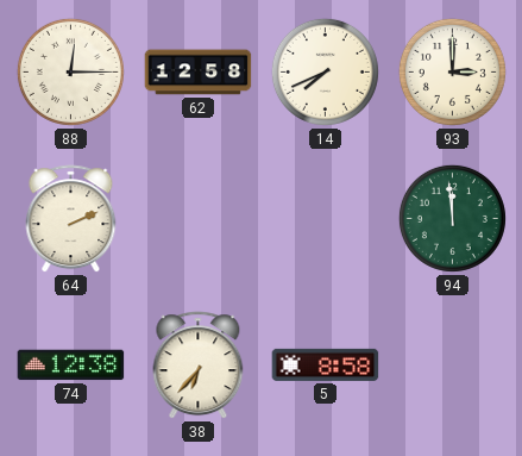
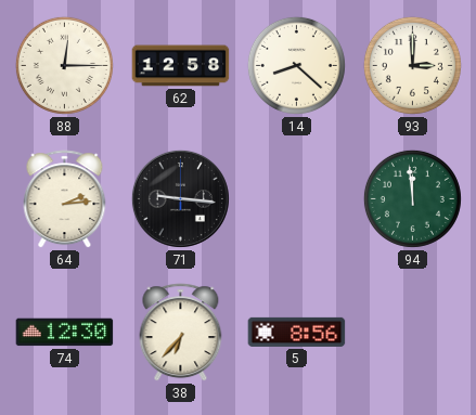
14: 7:41 -> 8:22 (296, 65)
64: 2:11 -> 2:14 (65, 199)
71: none -> 9:16 (180, 198)
74: 12:38 -> 12:30 (65, 333)
5: 8:58 -> 8:56 (297, 332)
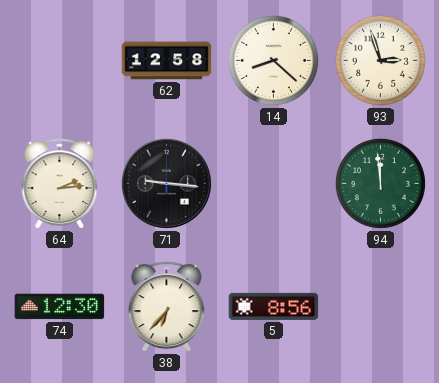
88: 12:15 -> none (64, 65)
93: 3:00 -> 2:57 (380, 60)
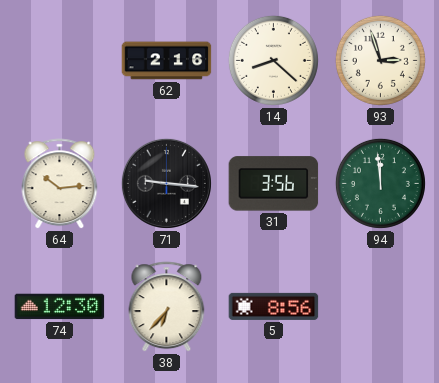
62: 12:58 -> 2:16 (167, 61)
64: 2:14 -> 10:14 (60, 184)
31: none -> 3:56 (274, 184)
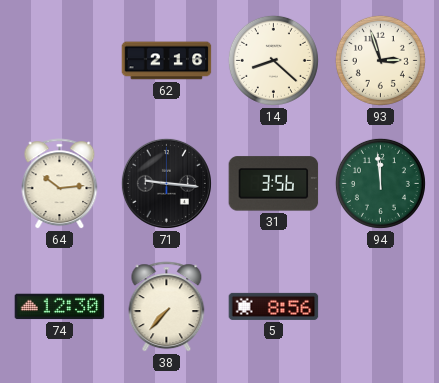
38: 6:37 -> 7:37 (167, 307)
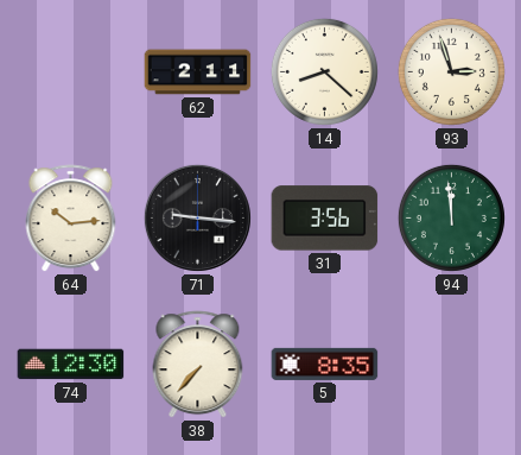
62: 2:16 -> 2:11 (198, 72)
5: 8:56 -> 8:35 (325, 364)
